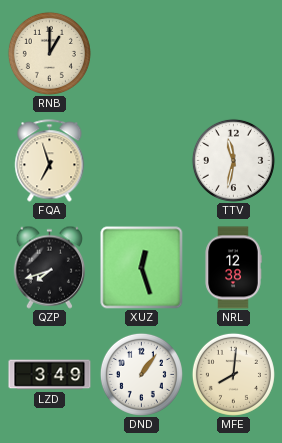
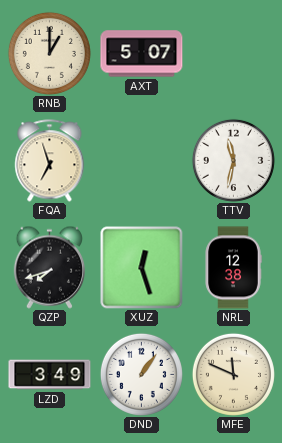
AXT: none -> 5:07 (142, 54)
MFE: 8:01 -> 11:49 (233, 374)
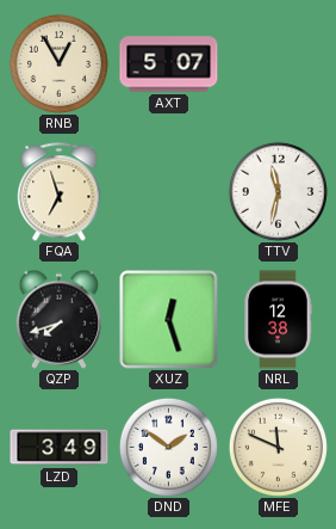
RNB: 1:00 -> 12:55 (58, 63)
DND: 1:06 -> 1:51 (168, 447)
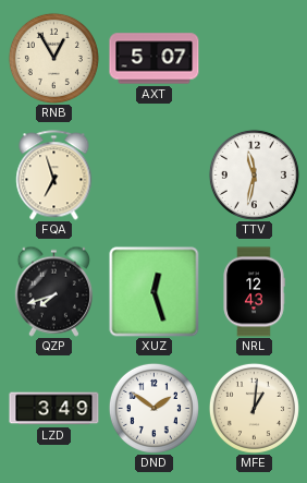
NRL: 12:38 -> 12:43 (254, 292)
MFE: 11:49 -> 1:01 (254, 408)
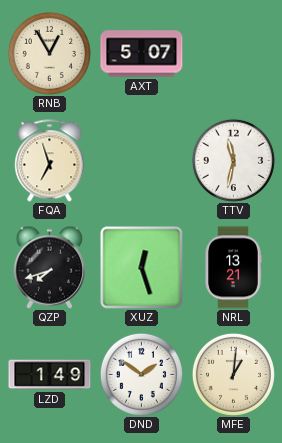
NRL: 12:43 -> 13:21 (233, 268)
LZD: 3:49 -> 1:49 (50, 375)
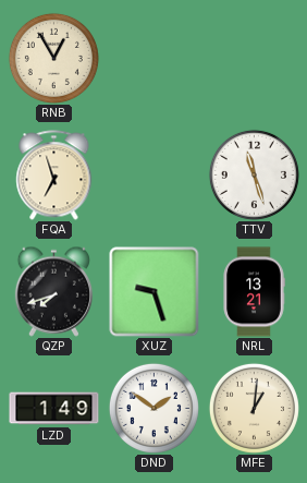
AXT: 5:07 -> none (142, 54)
TTV: 11:32 -> 11:27 (254, 174)
XUZ: 12:27 -> 9:27 (155, 292)
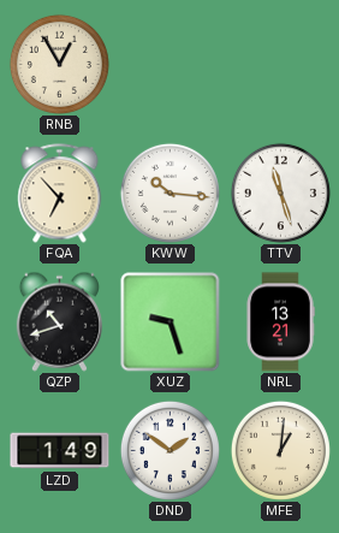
FQA: 6:57 -> 6:53 (60, 194)
KWW: none -> 10:16 (169, 193)
QZP: 7:42 -> 10:42 (59, 321)
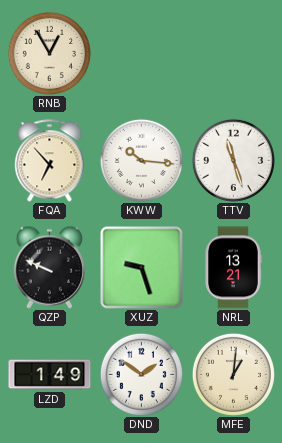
QZP: 10:42 -> 9:49 (49, 267)
